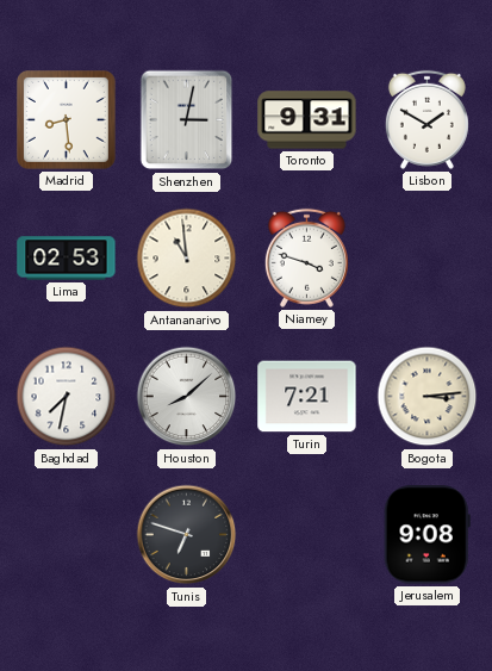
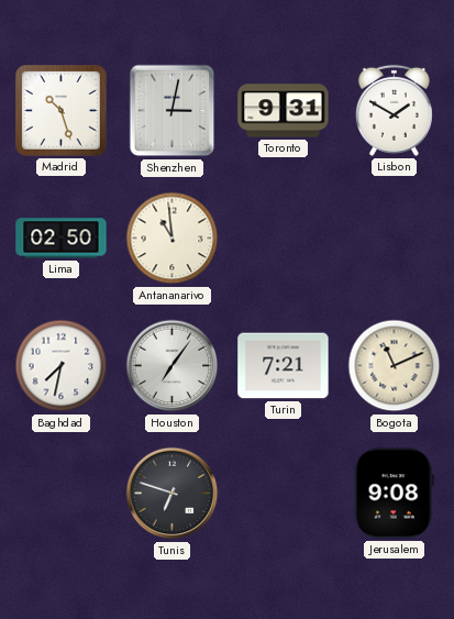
Madrid: 8:29 -> 10:27 (62, 111)
Lima: 02:53 -> 02:50 (62, 239)
Niamey: 3:48 -> none (306, 257)
Houston: 8:08 -> 7:06 (173, 366)
Bogota: 3:14 -> 11:11 (395, 366)
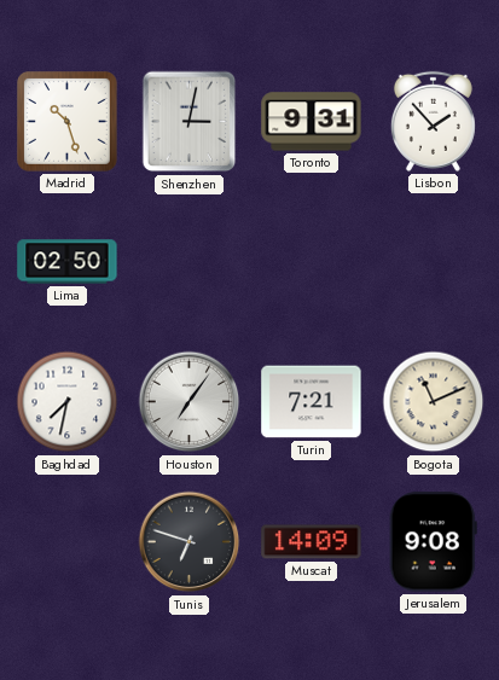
Lisbon: 1:50 -> 1:53 (433, 121)
Antananarivo: 10:59 -> none (173, 239)
Muscat: none -> 14:09 (312, 542)
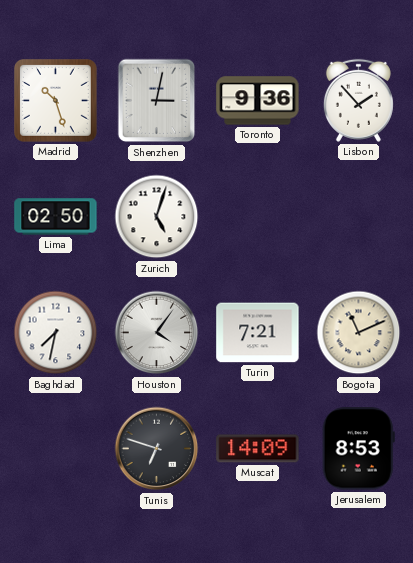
Toronto: 9:31 -> 9:36 (258, 101)
Zurich: none -> 5:03 (157, 217)
Houston: 7:06 -> 4:06 (157, 333)
Jerusalem: 9:08 -> 8:53 (358, 449)
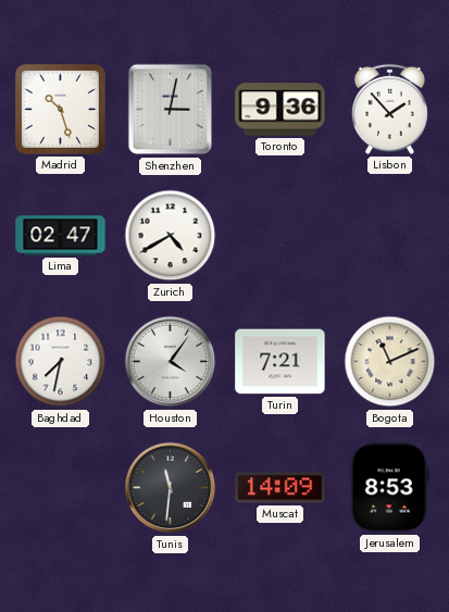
Lima: 02:50 -> 02:47 (61, 236)
Zurich: 5:03 -> 4:40 (171, 236)
Tunis: 6:48 -> 11:31 (171, 488)
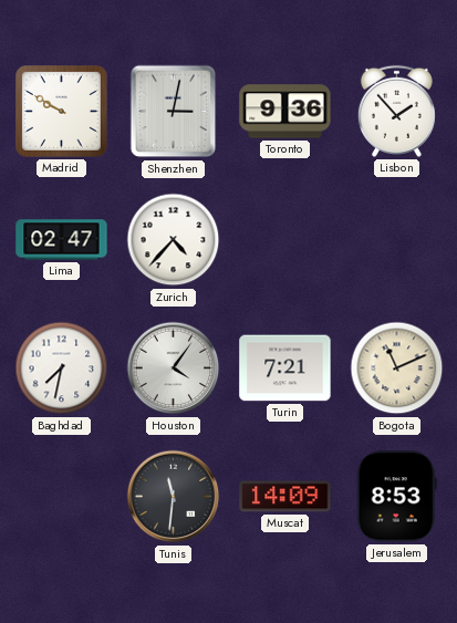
Madrid: 10:27 -> 9:50 (62, 112)
Zurich: 4:40 -> 4:37 (174, 240)
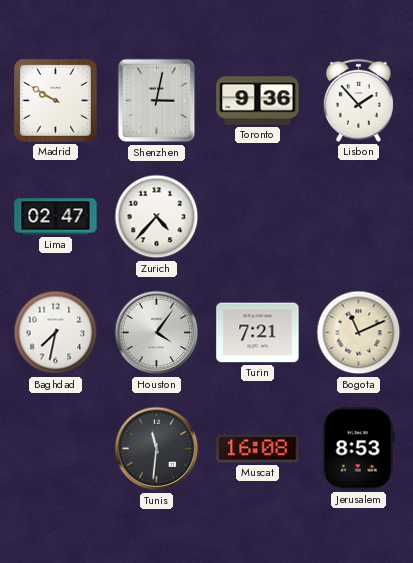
Muscat: 14:09 -> 16:08 (258, 449)
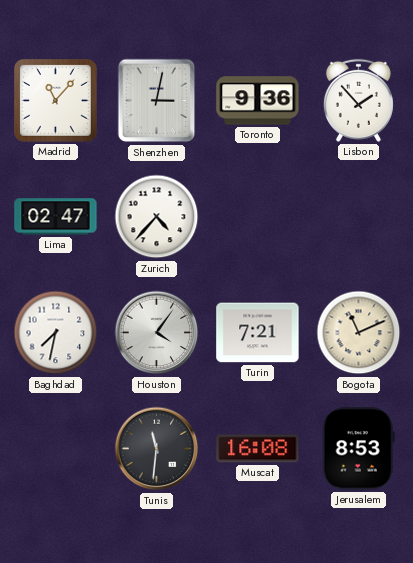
Madrid: 9:50 -> 11:07 (56, 101)
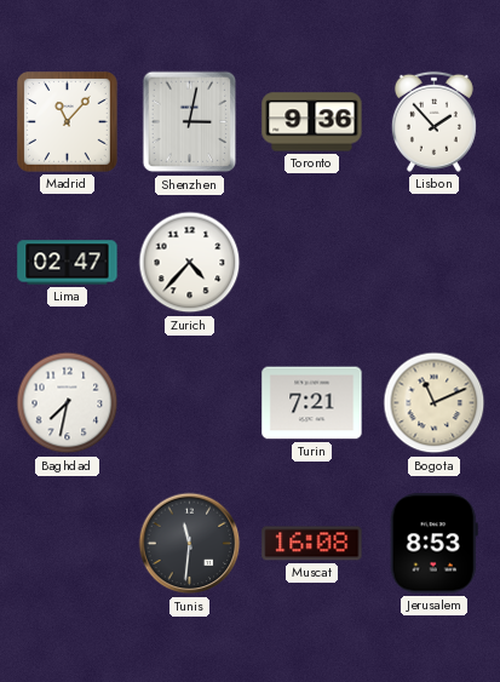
Houston: 4:06 -> none (157, 333)
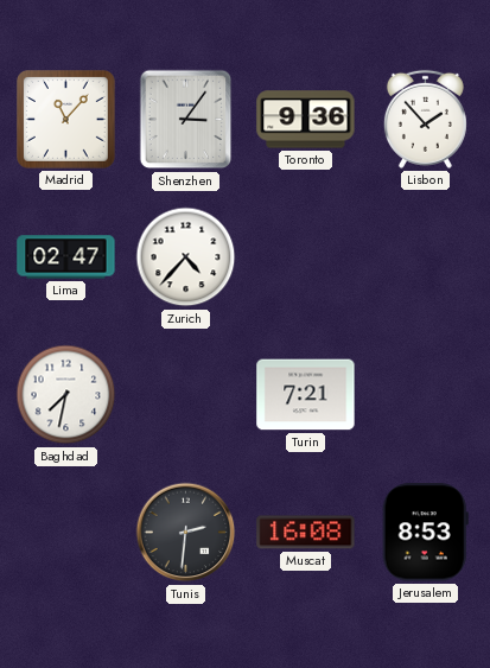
Shenzhen: 3:02 -> 3:06 (186, 120)
Bogota: 11:11 -> none (435, 403)
Tunis: 11:31 -> 2:31 (186, 533)
